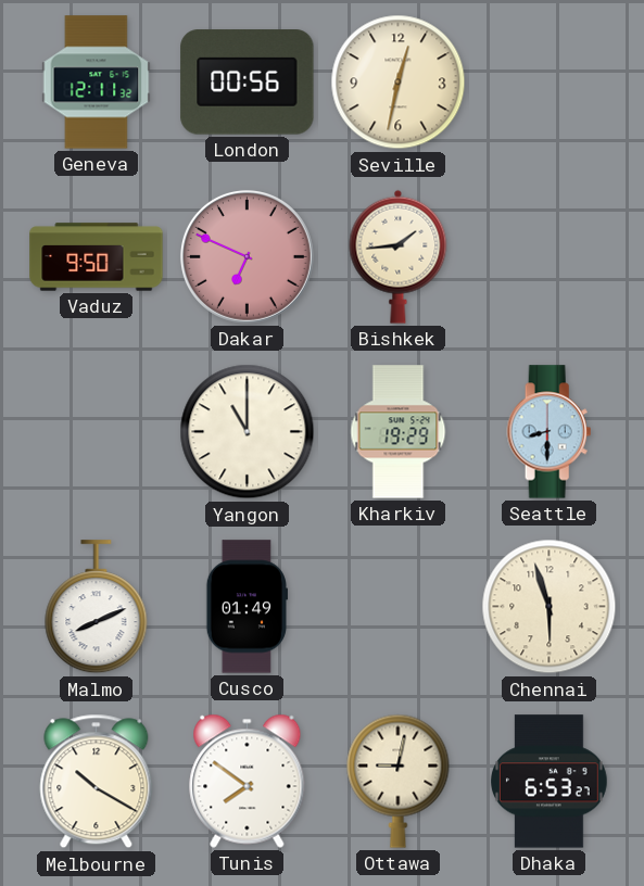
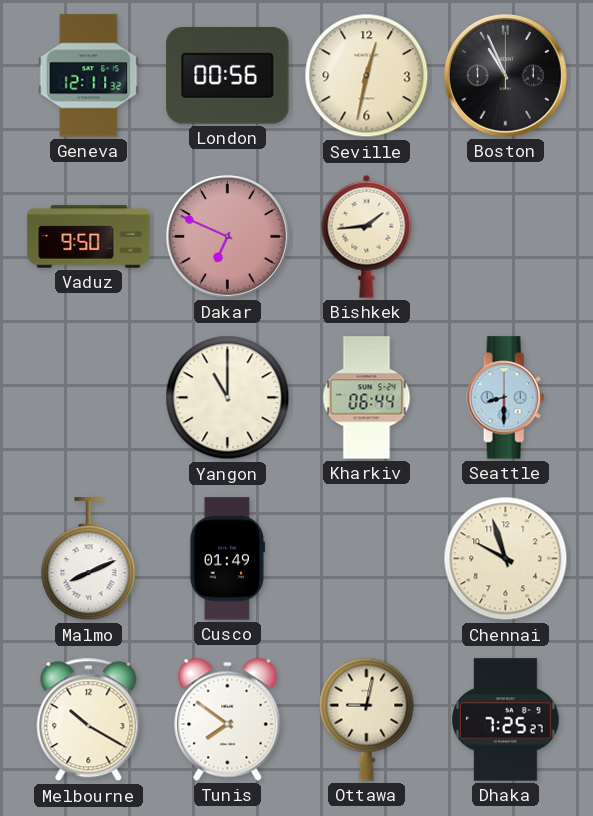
Boston: none -> 10:56 (505, 75)
Kharkiv: 19:29 -> 06:44 (367, 398)
Chennai: 5:57 -> 9:57 (506, 559)
Dhaka: 6:53 -> 7:25 (506, 720)
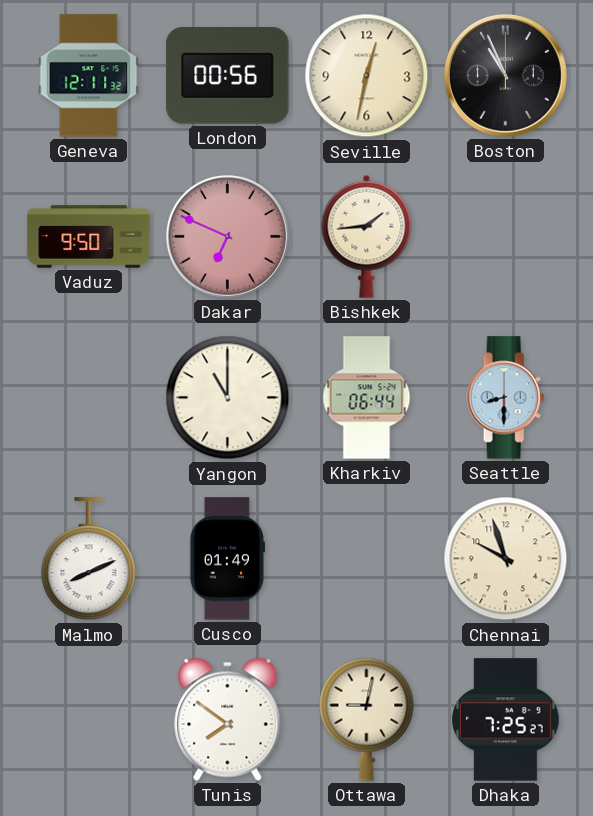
Melbourne: 10:20 -> none (89, 720)
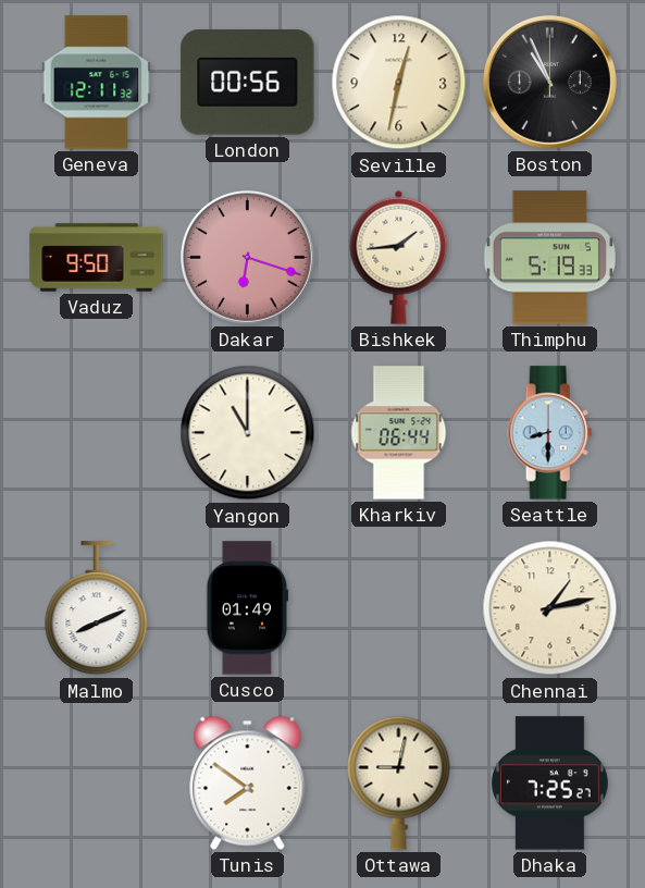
Dakar: 6:49 -> 6:18 (247, 257)
Thimphu: none -> 5:19 (549, 258)
Chennai: 9:57 -> 1:13 (550, 608)
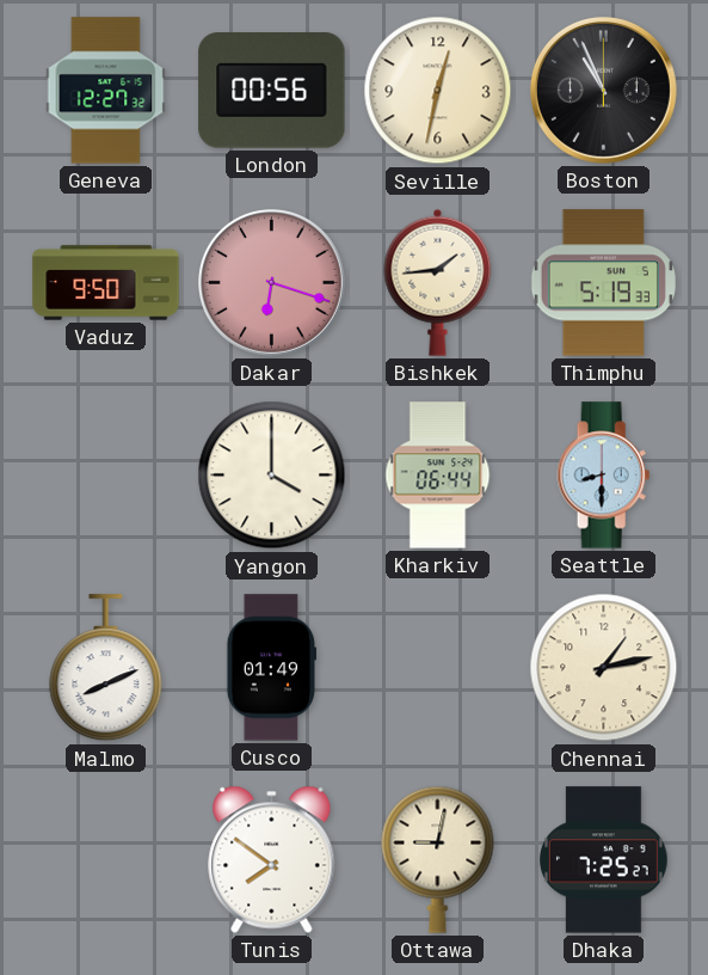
Geneva: 12:11 -> 12:27 (106, 91)
Yangon: 11:00 -> 4:00 (272, 476)
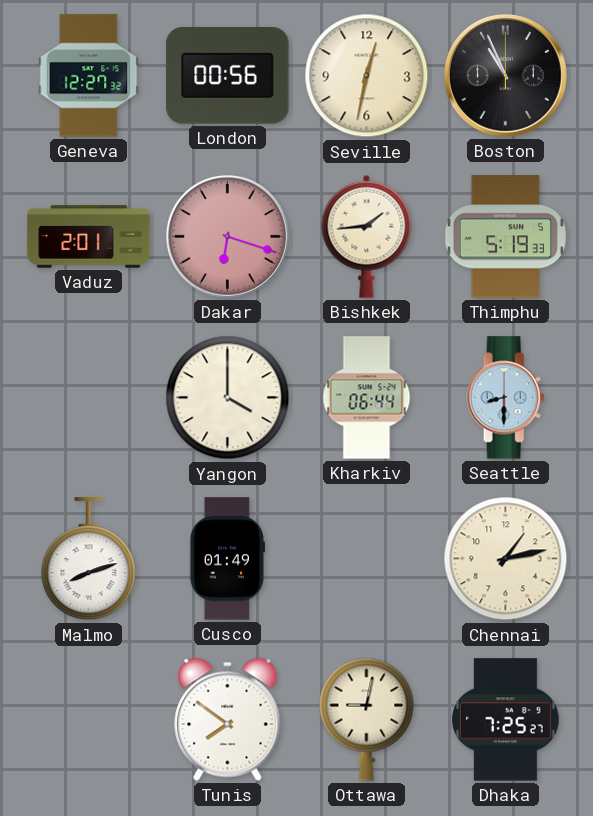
Vaduz: 9:50 -> 2:01 (89, 237)
Malmo: 8:11 -> 8:12 (89, 559)
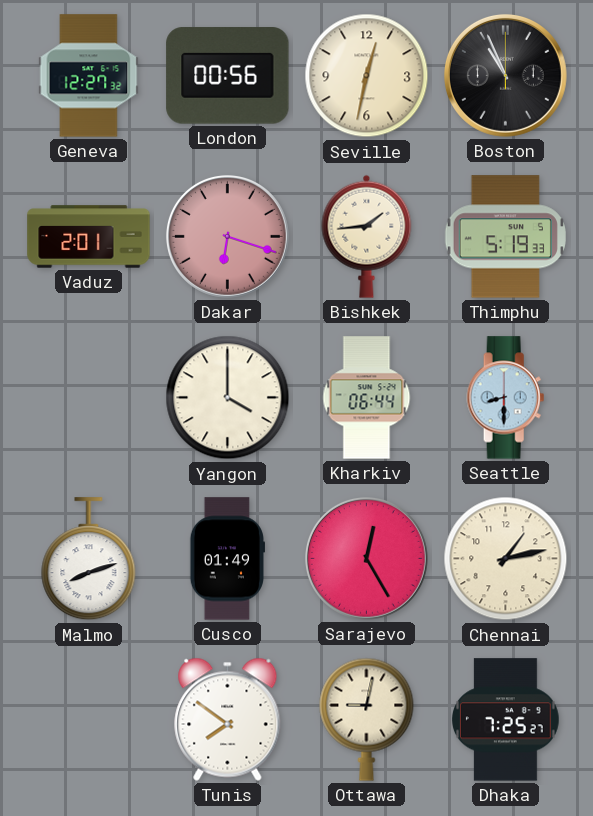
Sarajevo: none -> 12:25 (366, 558)
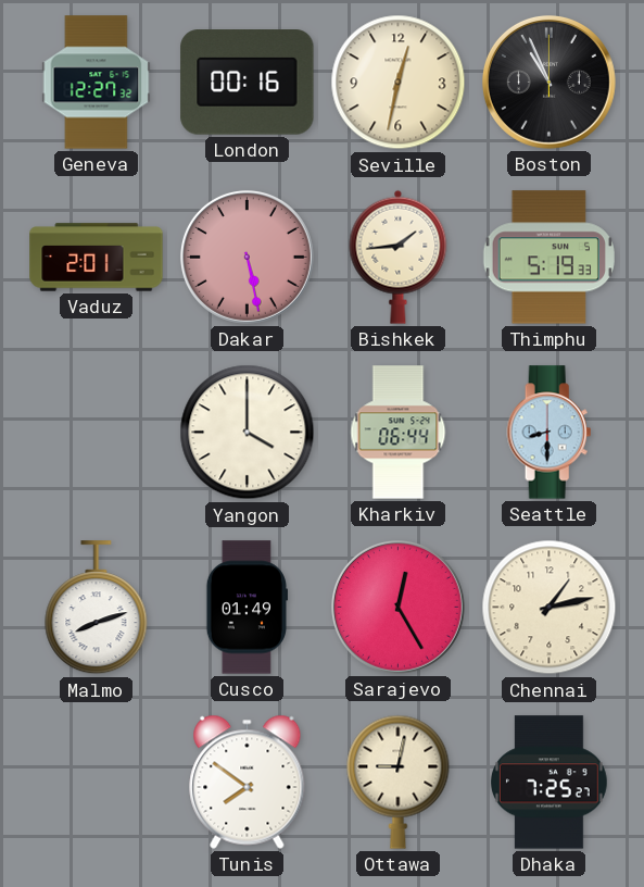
London: 00:56 -> 00:16 (248, 83)
Dakar: 6:18 -> 5:28 (247, 257)
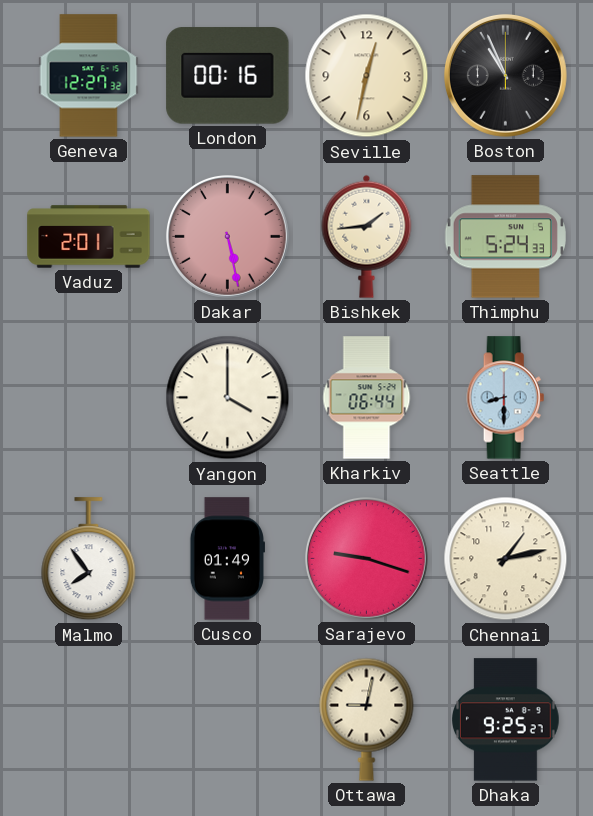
Thimphu: 5:19 -> 5:24 (505, 237)
Malmo: 8:12 -> 7:54 (89, 559)
Sarajevo: 12:25 -> 9:18 (366, 558)
Tunis: 7:51 -> none (248, 782)
Dhaka: 7:25 -> 9:25 (506, 720)
